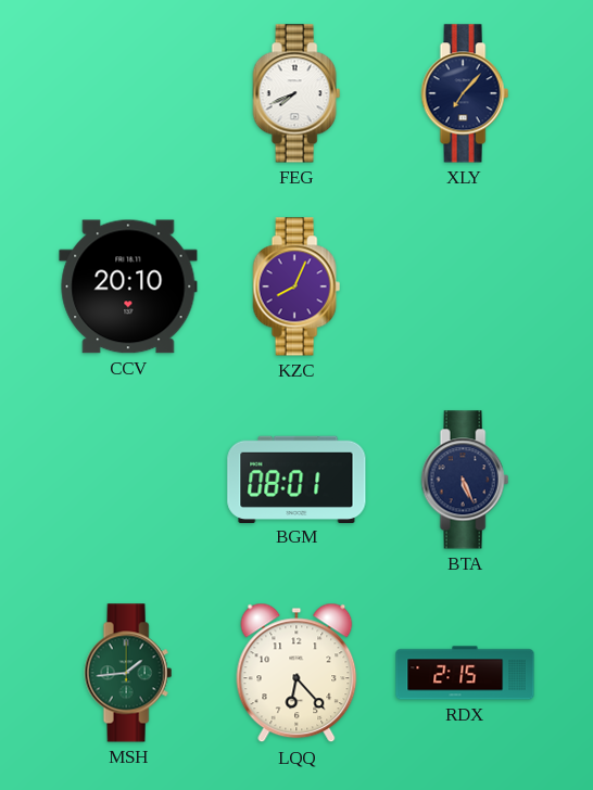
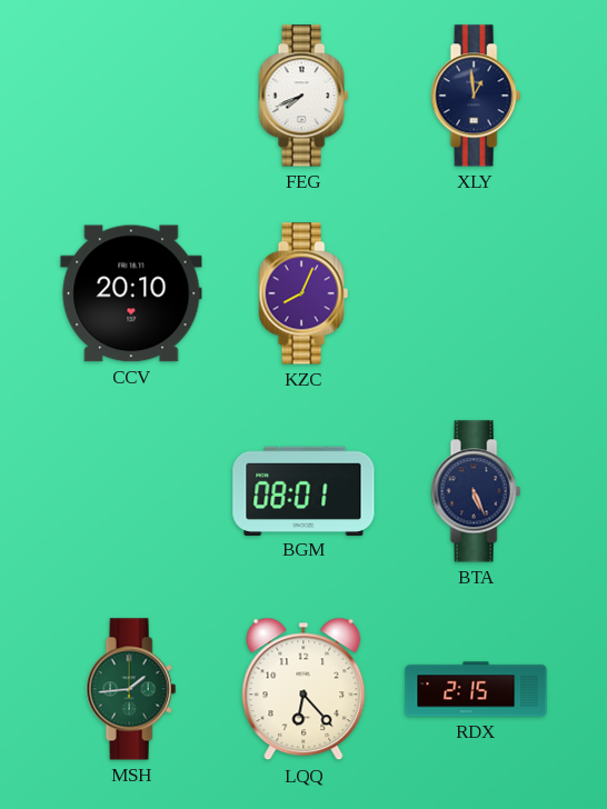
XLY: 7:07 -> 12:59 (476, 96)
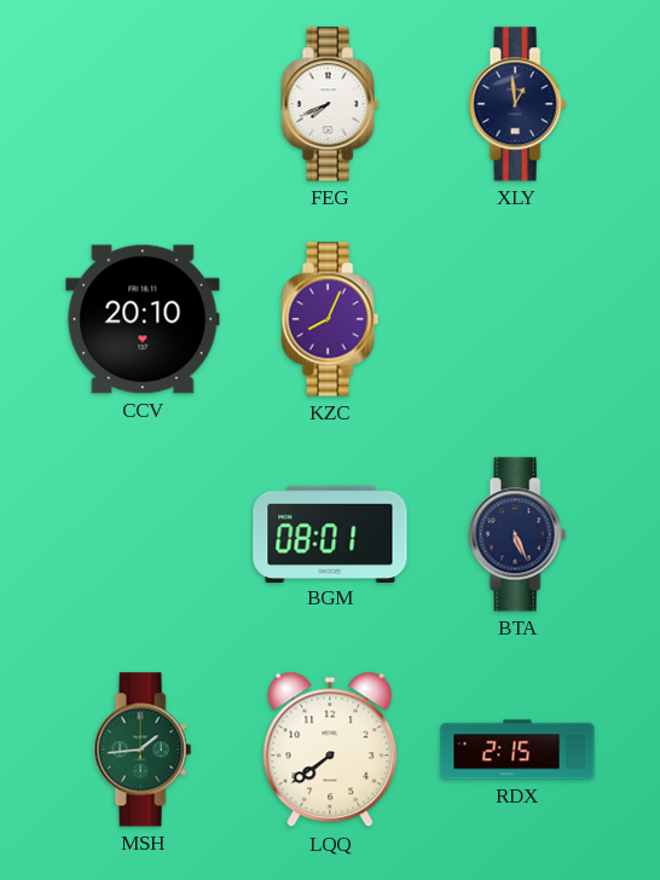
LQQ: 6:23 -> 7:39 (330, 749)
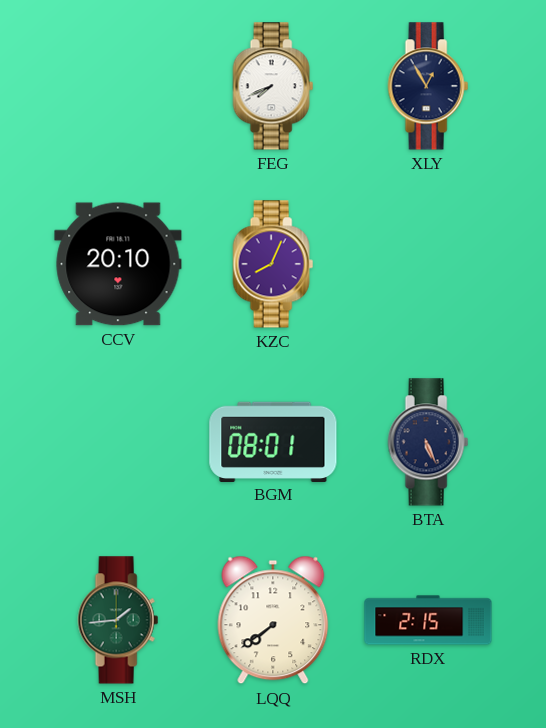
XLY: 12:59 -> 12:55 (428, 86)
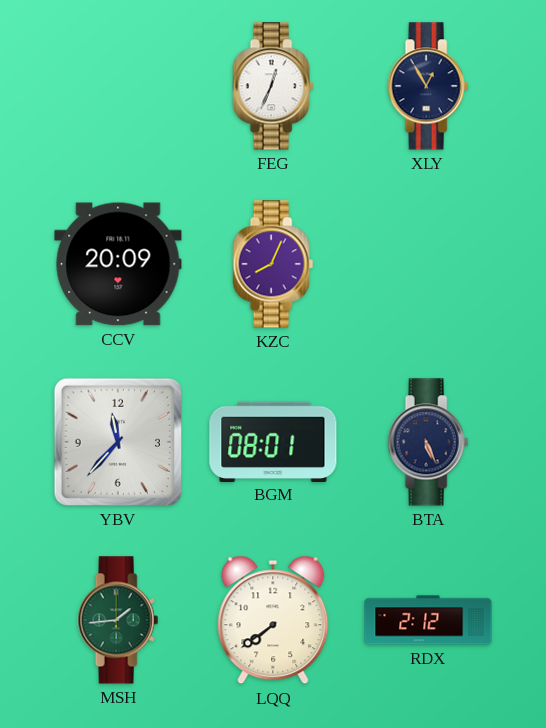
FEG: 7:41 -> 12:34 (273, 86)
CCV: 20:10 -> 20:09 (118, 264)
YBV: none -> 11:37 (118, 442)
RDX: 2:15 -> 2:12 (428, 620)
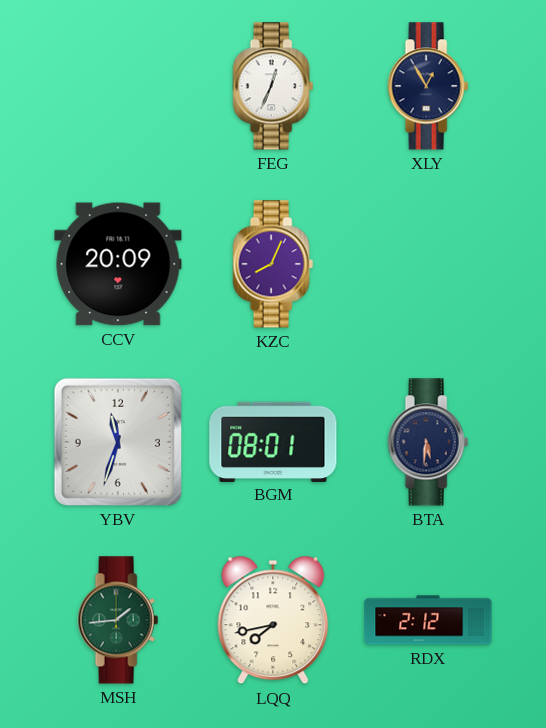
YBV: 11:37 -> 11:33 (118, 442)
BTA: 5:26 -> 5:31 (428, 442)
LQQ: 7:39 -> 7:43 (273, 620)
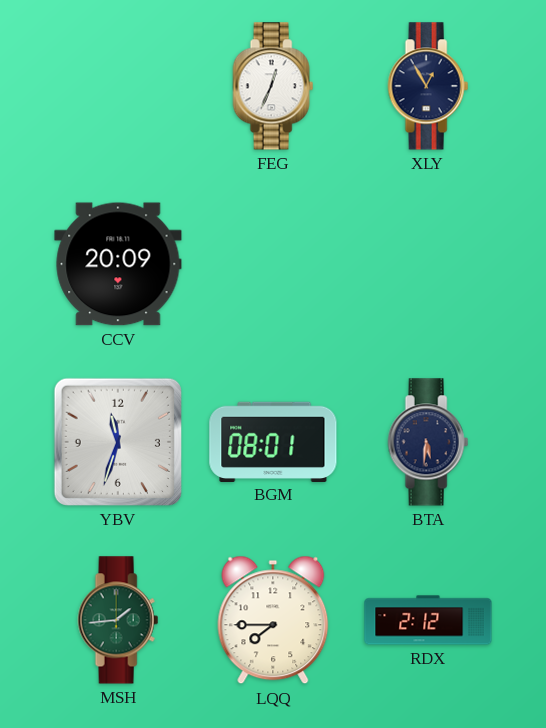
KZC: 8:04 -> none (273, 264)
LQQ: 7:43 -> 7:45 (273, 620)
